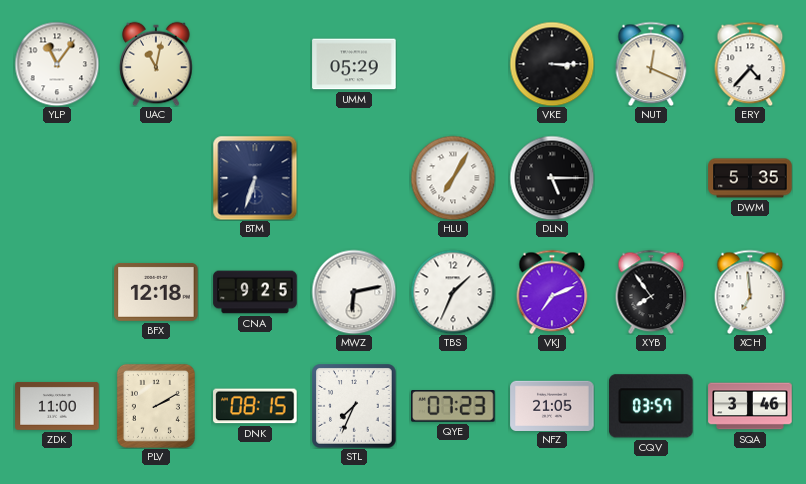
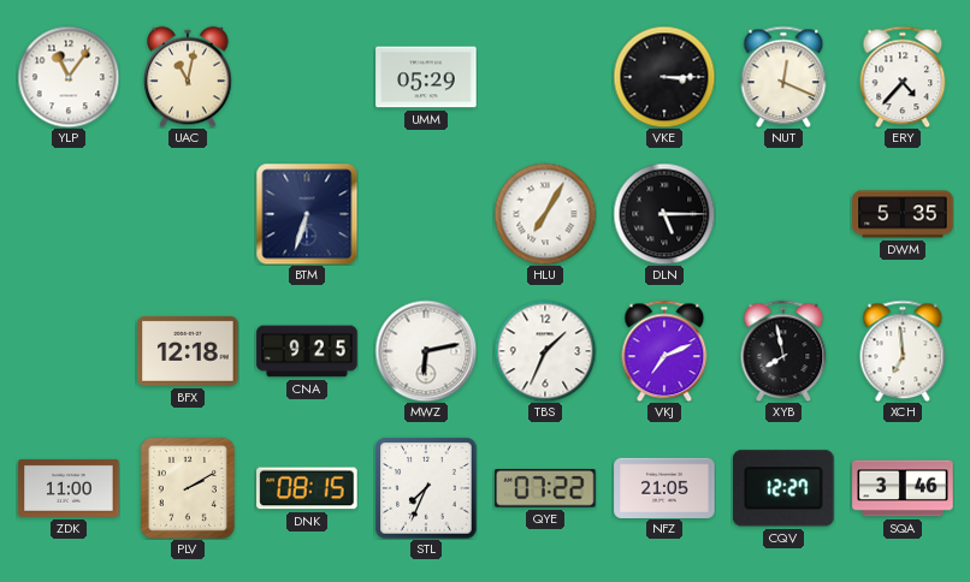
XYB: 7:54 -> 7:58 (783, 351)
QYE: 07:23 -> 07:22 (545, 489)
CQV: 03:57 -> 12:27 (785, 488)
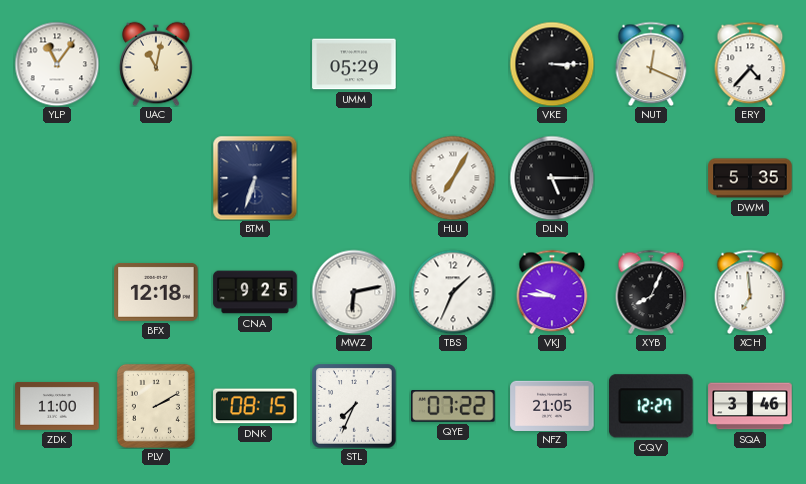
VKJ: 7:11 -> 9:46 (552, 292)
XYB: 7:58 -> 8:04 (651, 292)
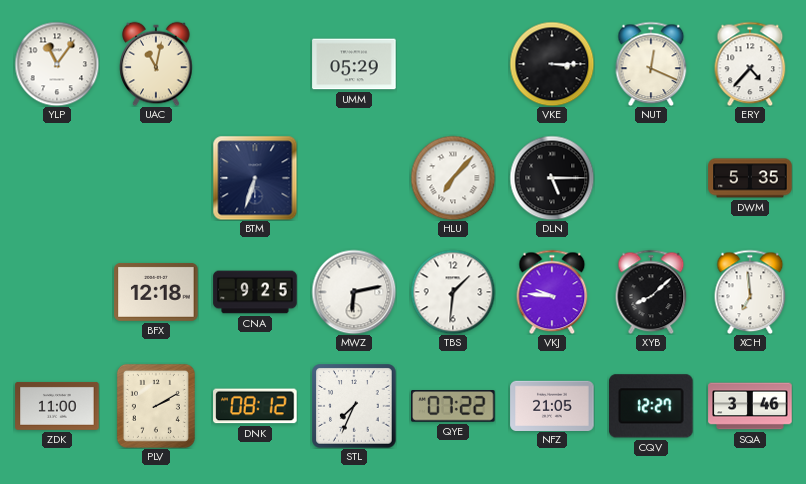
HLU: 7:05 -> 7:07 (453, 178)
TBS: 1:34 -> 1:31 (453, 292)
XYB: 8:04 -> 8:08 (651, 292)
DNK: 08:15 -> 08:12 (255, 406)
